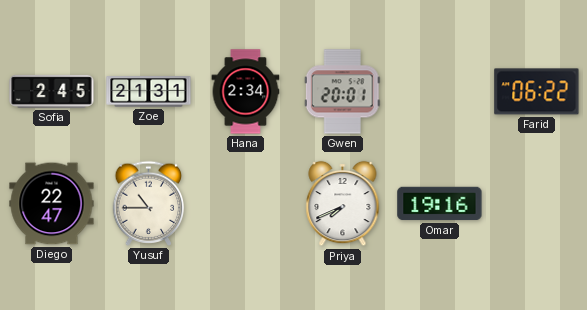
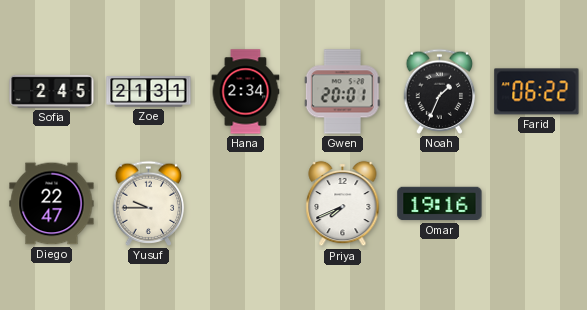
Noah: none -> 1:34 (440, 91)
Yusuf: 10:45 -> 9:45 (149, 203)
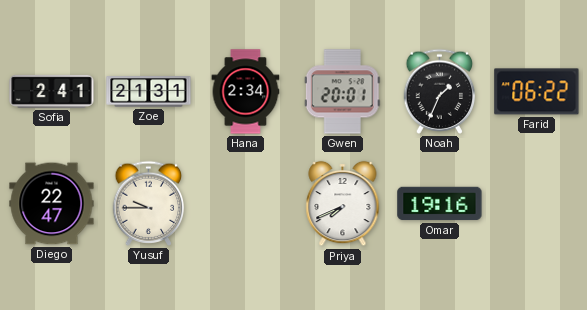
Sofia: 2:45 -> 2:41 (52, 91)
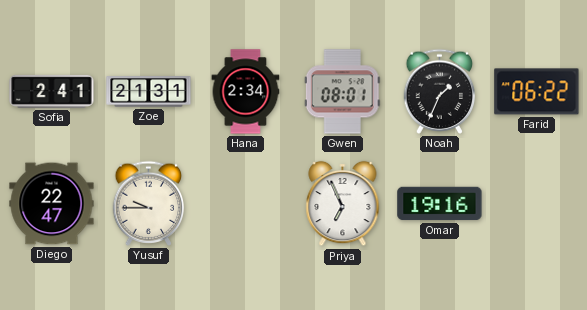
Gwen: 20:01 -> 08:01 (342, 92)
Priya: 7:41 -> 6:56 (343, 204)
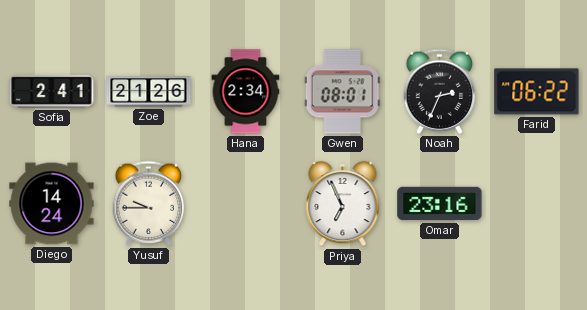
Zoe: 21:31 -> 21:26 (149, 92)
Noah: 1:34 -> 2:34 (440, 91)
Diego: 22:47 -> 14:24 (52, 204)
Omar: 19:16 -> 23:16 (440, 204)
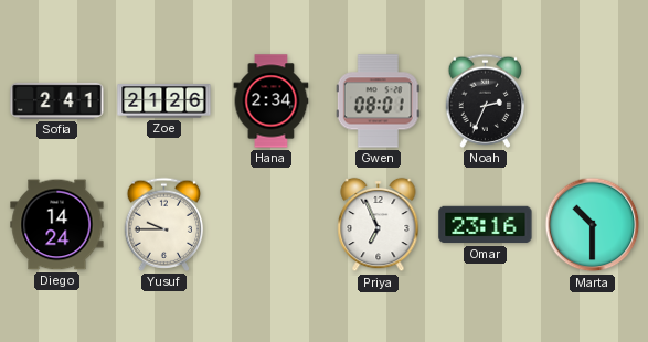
Farid: 06:22 -> none (537, 92)
Marta: none -> 10:30 (593, 225)
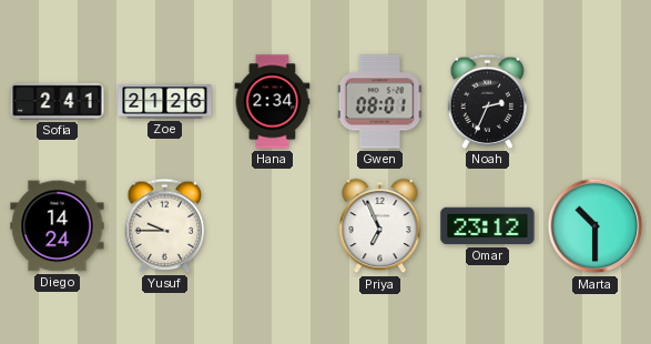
Omar: 23:16 -> 23:12 (488, 226)
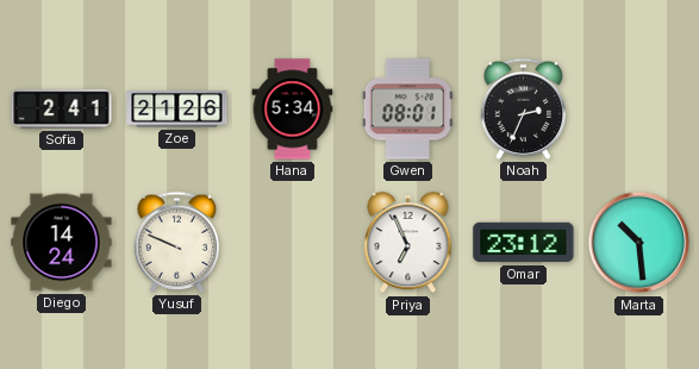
Hana: 2:34 -> 5:34 (293, 110)
Yusuf: 9:45 -> 9:49 (177, 242)
Marta: 10:30 -> 10:29 (639, 243)
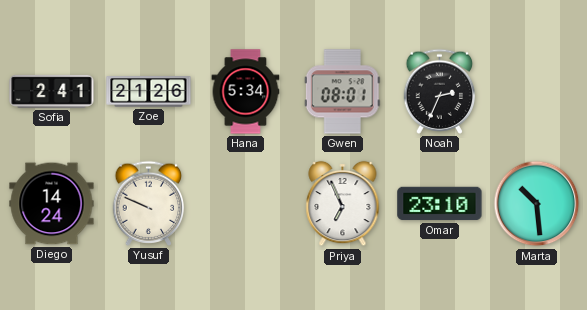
Omar: 23:12 -> 23:10 (440, 204)
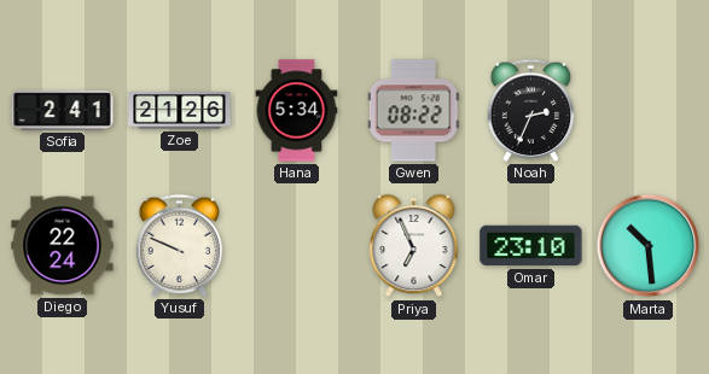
Gwen: 08:01 -> 08:22 (413, 111)
Diego: 14:24 -> 22:24 (63, 246)
